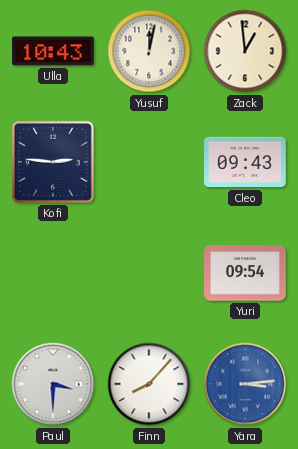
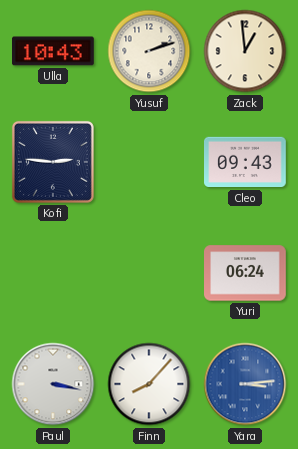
Yusuf: 12:02 -> 2:12 (149, 51)
Yuri: 09:54 -> 06:24 (245, 273)
Paul: 3:30 -> 3:17 (53, 384)
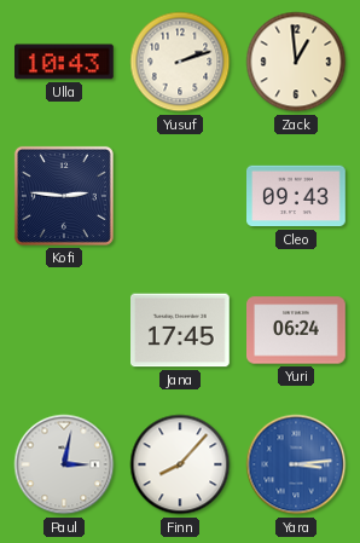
Jana: none -> 17:45 (181, 330)
Paul: 3:17 -> 3:02 (64, 464)
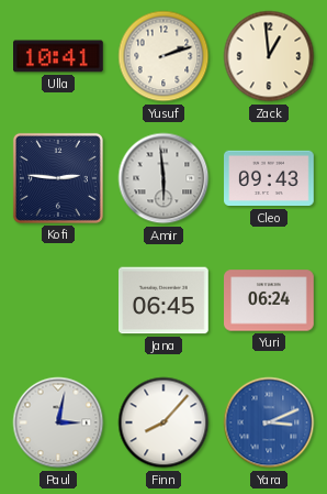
Ulla: 10:43 -> 10:41 (59, 56)
Amir: none -> 5:59 (163, 178)
Jana: 17:45 -> 06:45 (165, 300)
Yara: 3:14 -> 3:11 (269, 422)
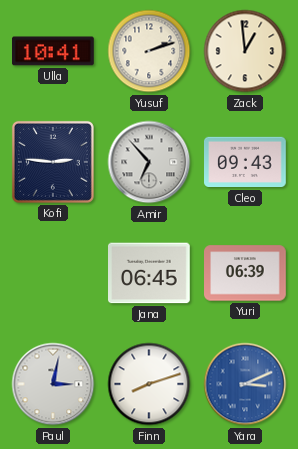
Amir: 5:59 -> 6:53 (149, 162)
Yuri: 06:24 -> 06:39 (245, 273)
Finn: 8:07 -> 8:12 (149, 384)
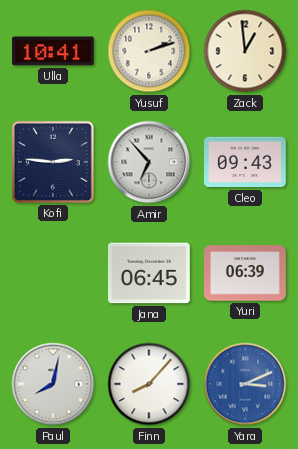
Paul: 3:02 -> 8:02 (53, 384)
Finn: 8:12 -> 8:07 (149, 384)
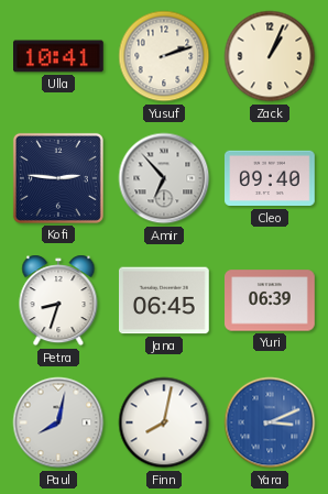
Zack: 12:59 -> 1:04 (270, 56)
Cleo: 09:43 -> 09:40 (271, 178)
Petra: none -> 8:33 (58, 300)
Finn: 8:07 -> 8:02 (164, 422)
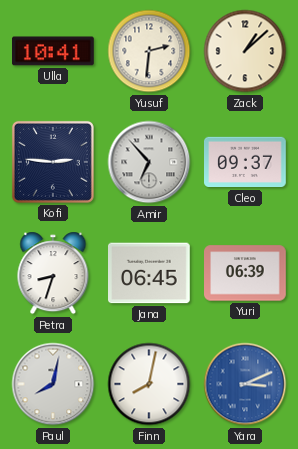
Yusuf: 2:12 -> 2:31 (149, 51)
Zack: 1:04 -> 1:08 (245, 51)
Cleo: 09:40 -> 09:37 (246, 162)
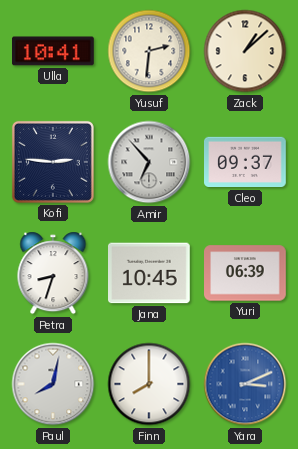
Jana: 06:45 -> 10:45 (150, 273)
Finn: 8:02 -> 8:00 (149, 384)
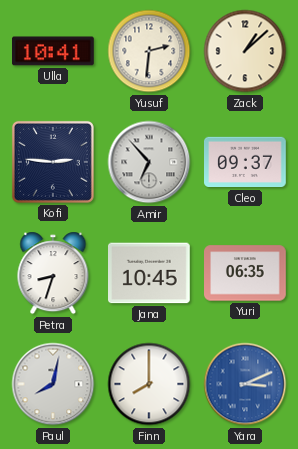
Yuri: 06:39 -> 06:35 (245, 273)
